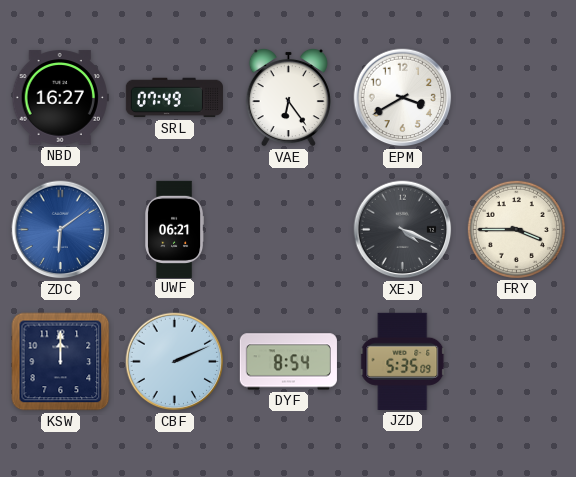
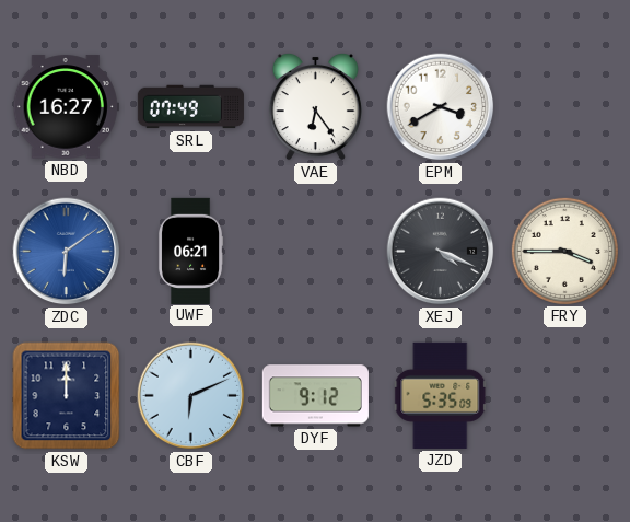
CBF: 2:11 -> 6:11 (191, 396)
DYF: 8:54 -> 9:12 (315, 396)
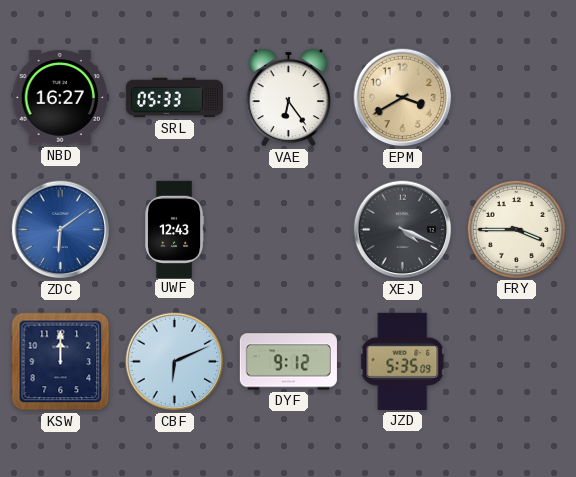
SRL: 07:49 -> 05:33 (174, 98)
EPM dial: white -> champagne (403, 98)
UWF: 06:21 -> 12:43 (175, 229)
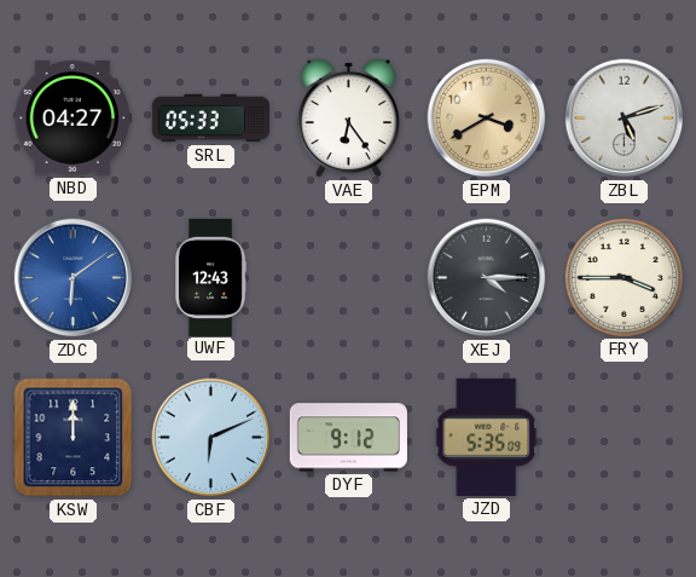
NBD: 16:27 -> 04:27 (72, 119)
ZBL: none -> 5:12 (625, 119)
XEJ: 4:19 -> 4:15 (487, 278)
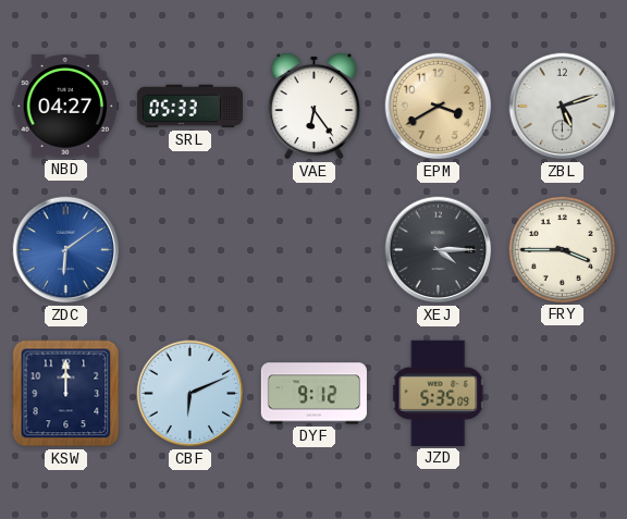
UWF: 12:43 -> none (211, 277)
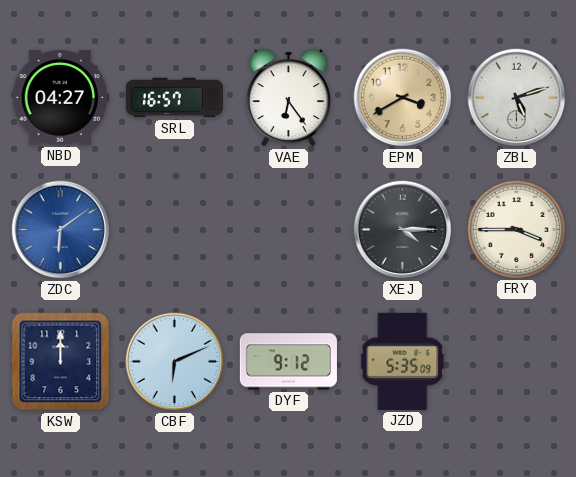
SRL: 05:33 -> 16:57 (174, 98)
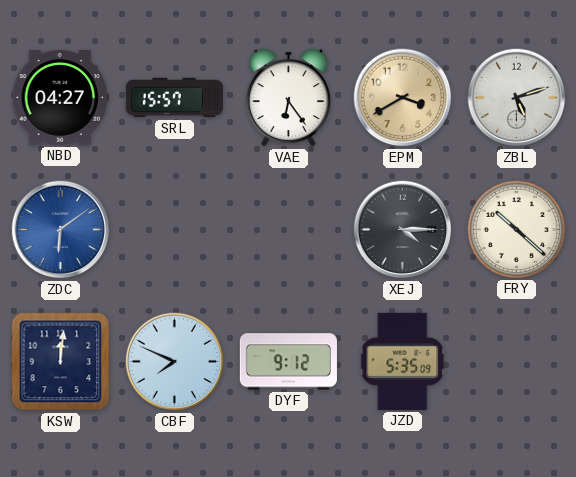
SRL: 16:57 -> 15:57 (174, 98)
FRY: 3:45 -> 10:22 (516, 229)
KSW: 12:00 -> 12:01 (61, 362)
CBF: 6:11 -> 7:49 (175, 362)
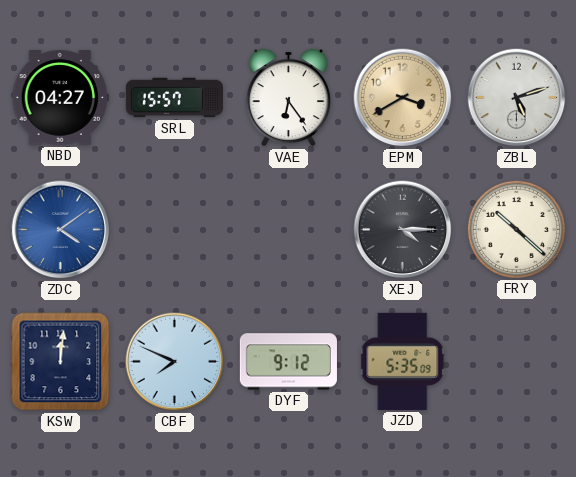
ZDC: 6:09 -> 4:09 (61, 230)
